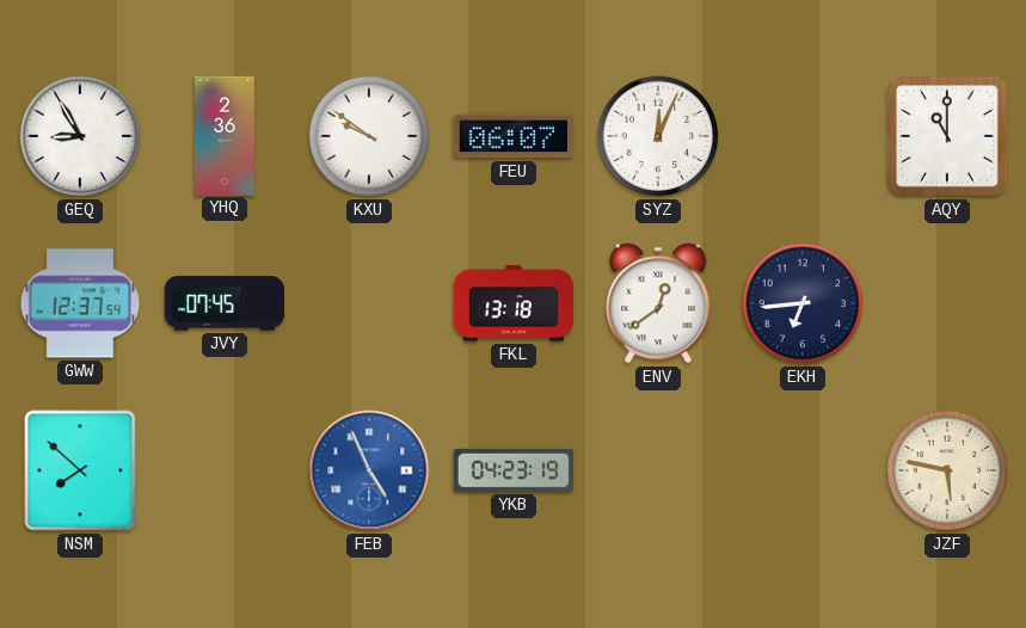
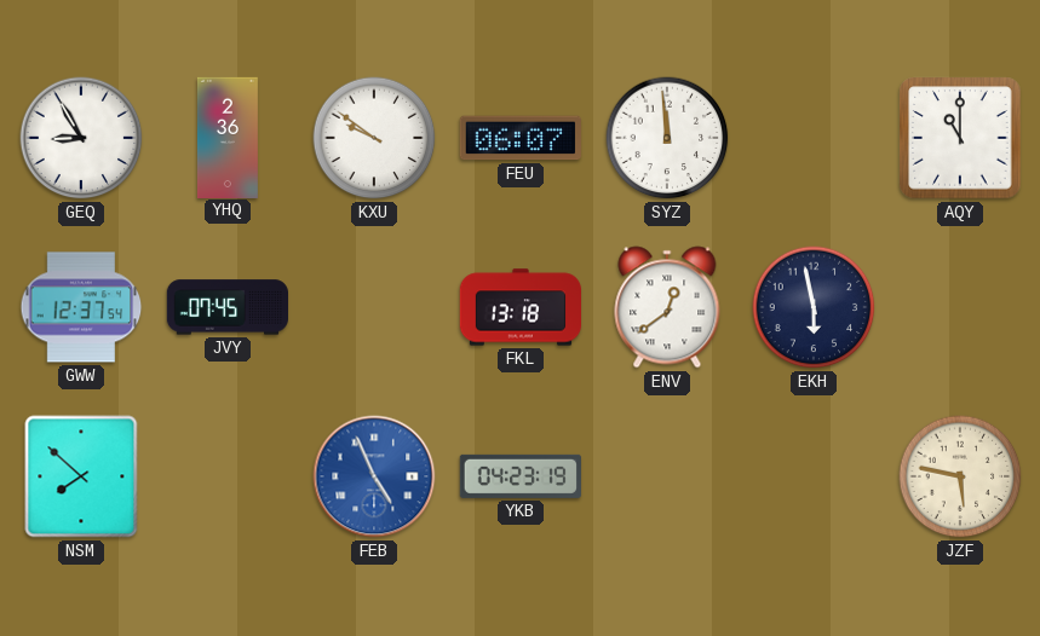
SYZ: 12:04 -> 11:59 (667, 138)
EKH: 6:44 -> 5:58 (814, 307)
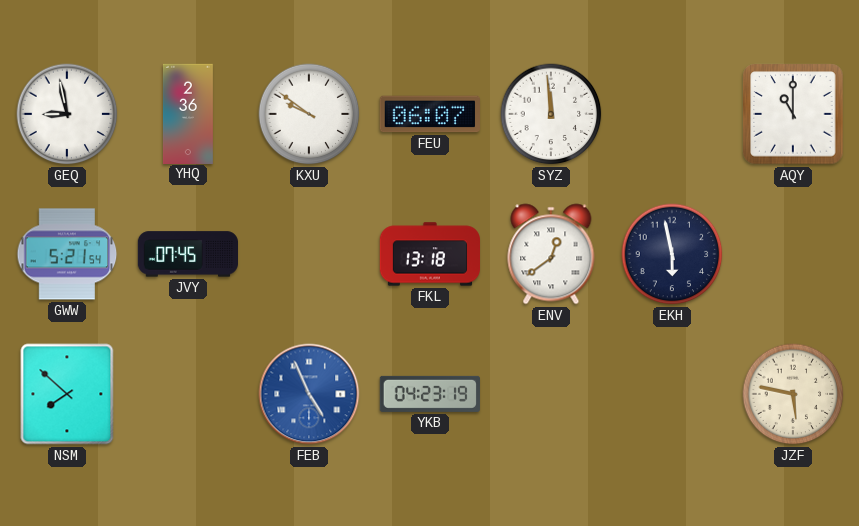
GEQ: 8:55 -> 8:58 (67, 114)
GWW: 12:37 -> 5:21 (67, 254)
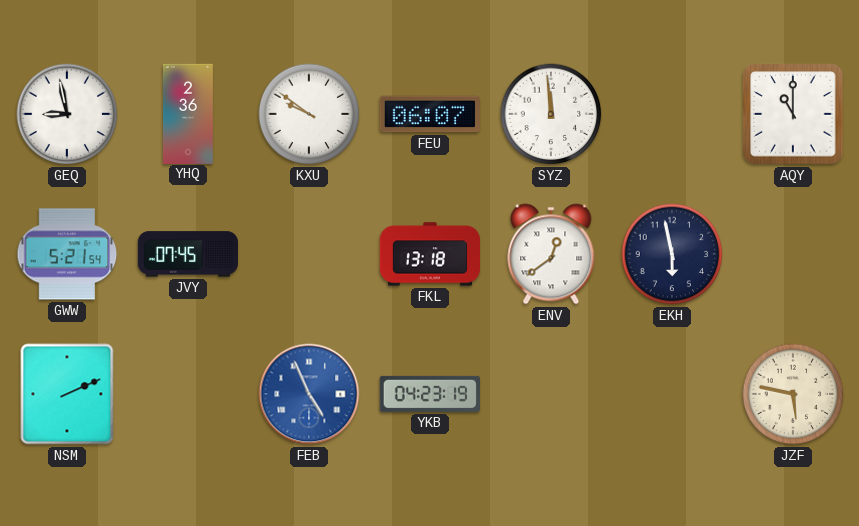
NSM: 7:52 -> 2:11 (67, 394)
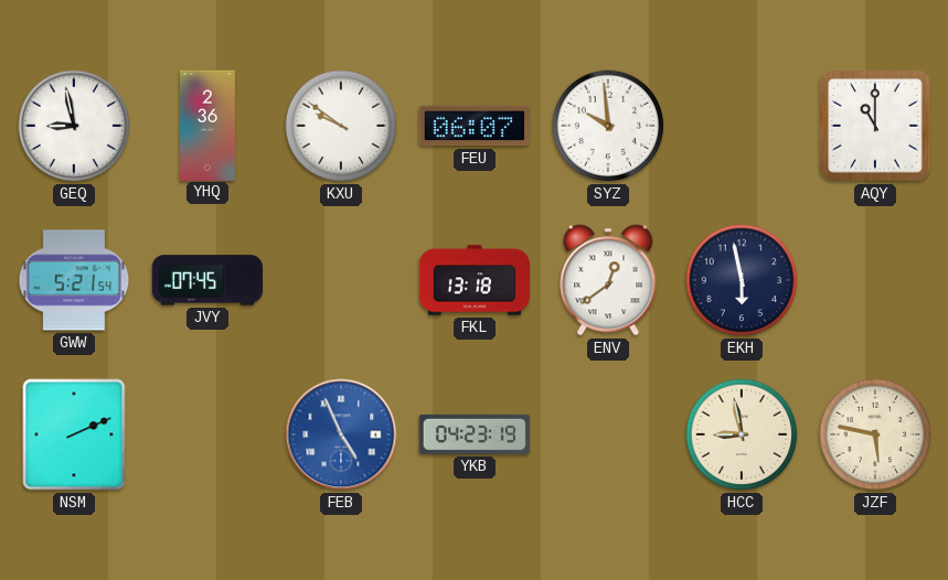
SYZ: 11:59 -> 9:59 (608, 126)
HCC: none -> 8:58 (742, 434)
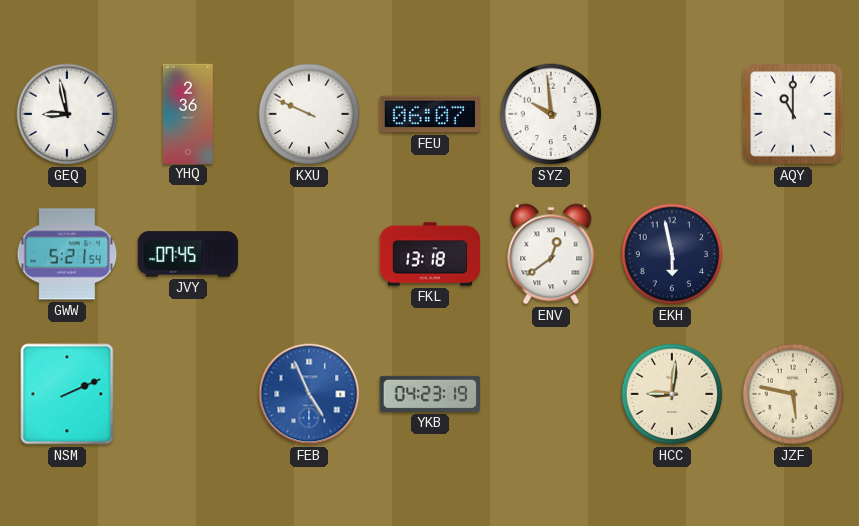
KXU: 9:51 -> 9:49 (309, 114)
HCC: 8:58 -> 9:01 (672, 394)
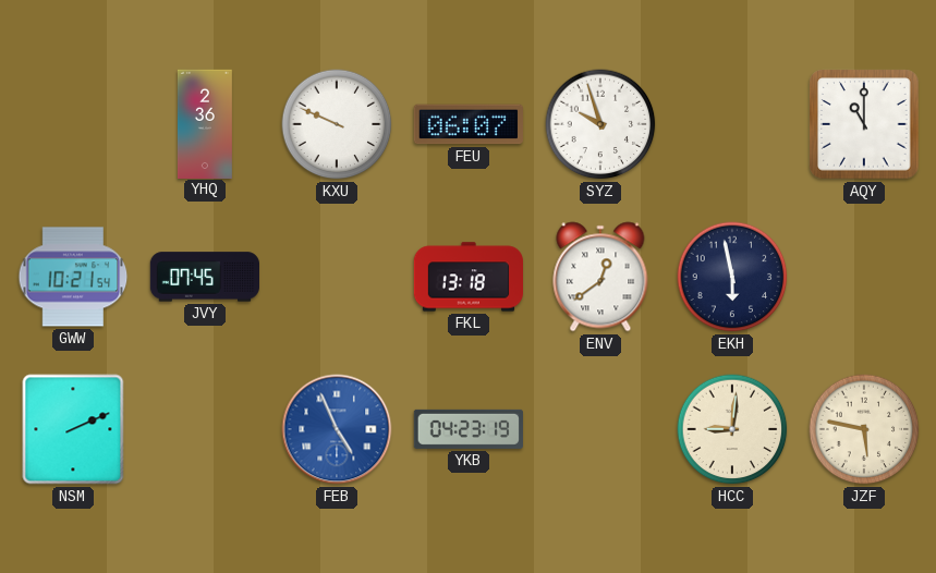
GEQ: 8:58 -> none (67, 114)
SYZ: 9:59 -> 9:57 (600, 124)
GWW: 5:21 -> 10:21 (73, 277)
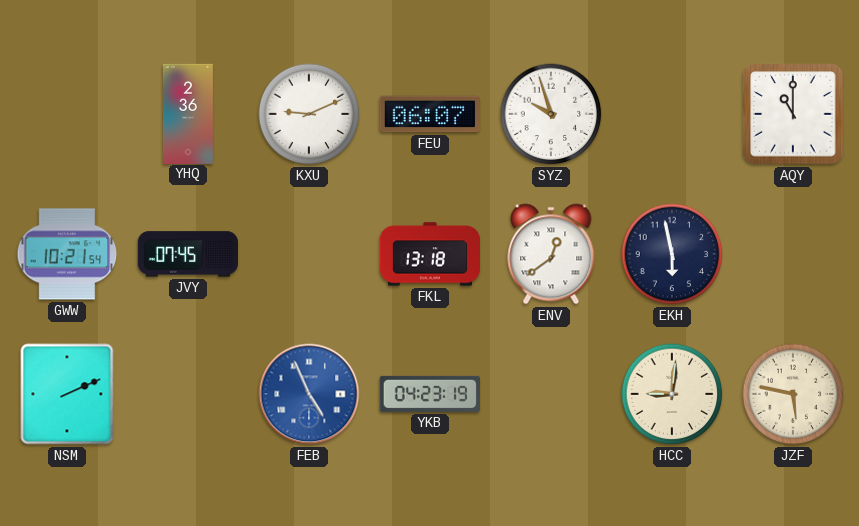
KXU: 9:49 -> 9:11 (309, 114)
